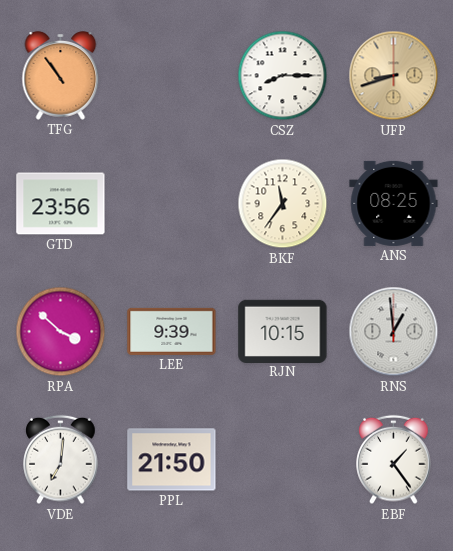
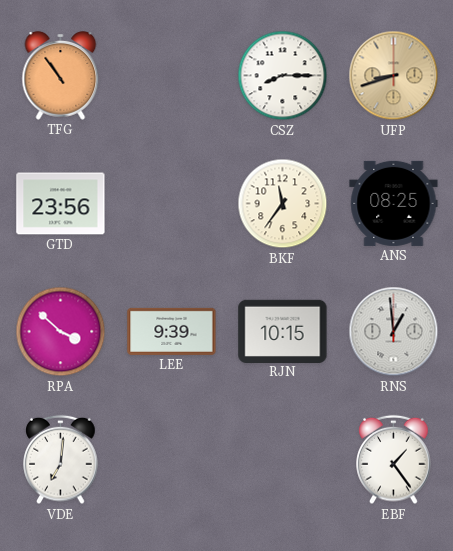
PPL: 21:50 -> none (172, 460)
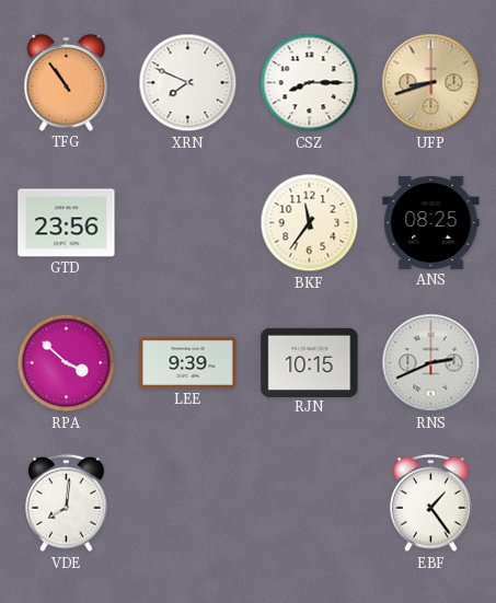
XRN: none -> 7:49 (188, 83)
RNS: 12:59 -> 2:41 (431, 363)
VDE: 7:01 -> 8:01 (67, 503)
